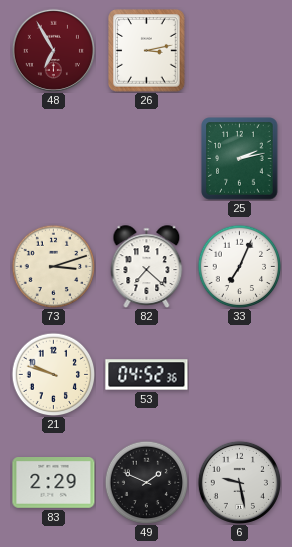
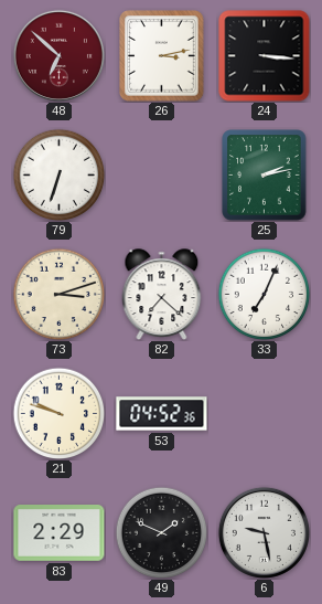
48: 6:55 -> 6:52 (58, 55)
24: none -> 3:16 (265, 56)
79: none -> 6:33 (58, 174)
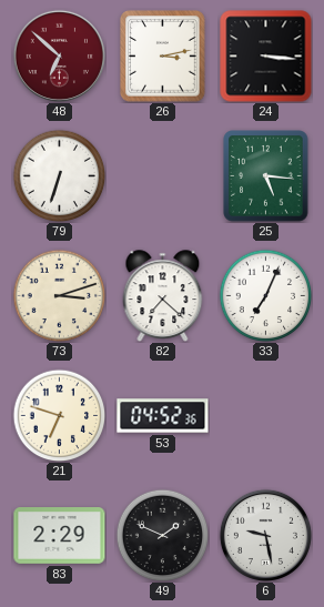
25: 2:13 -> 5:16 (266, 176)
21: 9:48 -> 6:48 (59, 415)
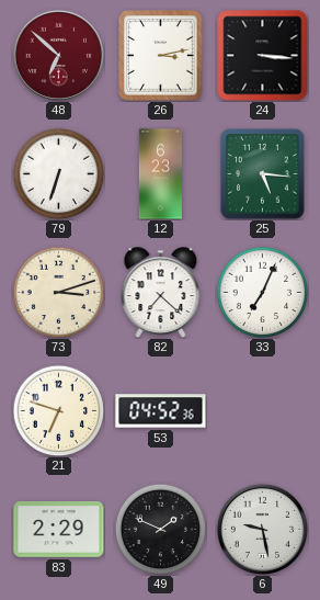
12: none -> 6:23 (160, 174)
